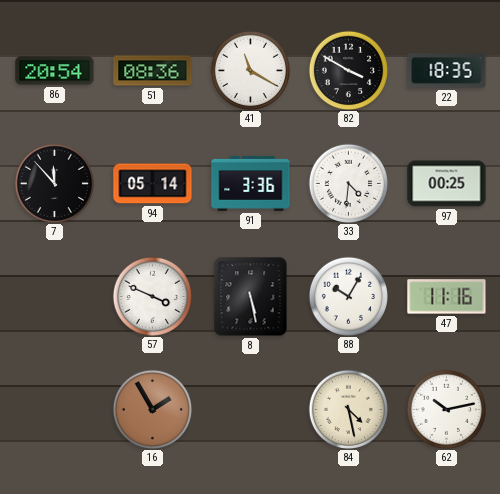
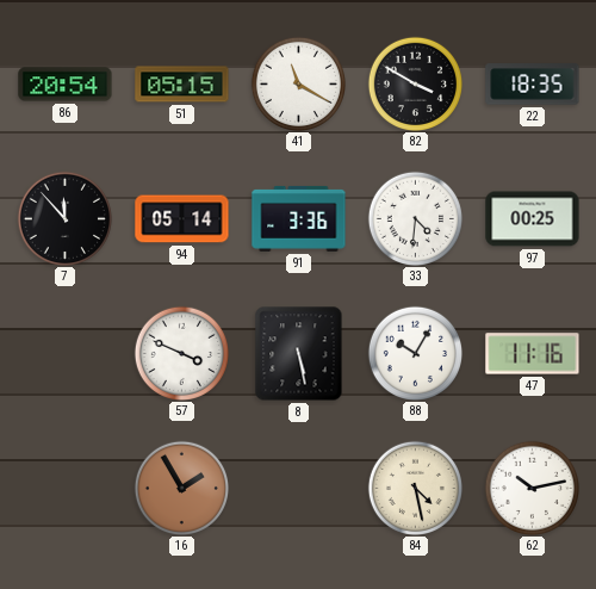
51: 08:36 -> 05:15 (182, 85)
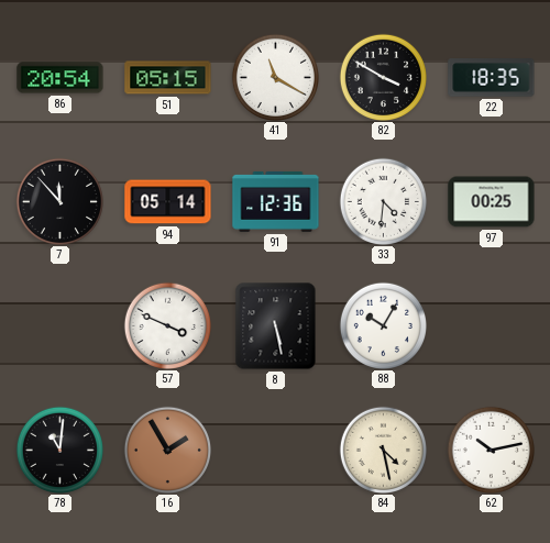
91: 3:36 -> 12:36 (276, 201)
47: 11:16 -> none (533, 354)
78: none -> 11:01 (59, 450)
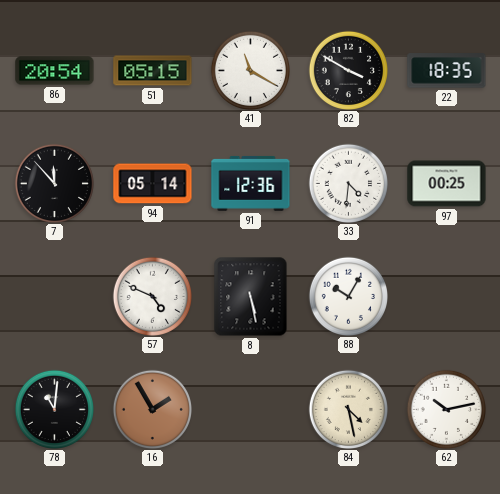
57: 3:49 -> 4:49 (152, 296)
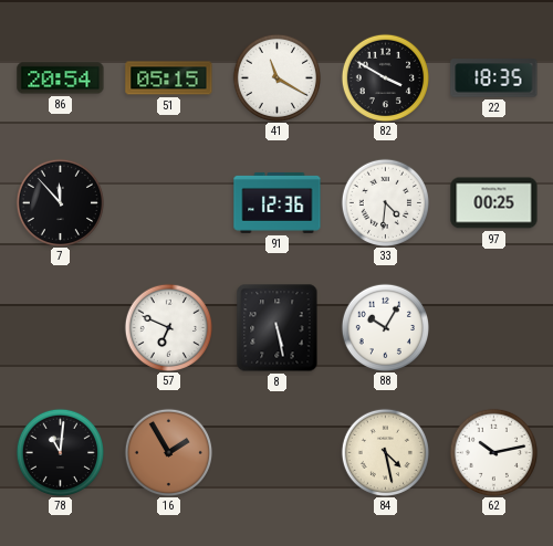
94: 05:14 -> none (153, 184)
57: 4:49 -> 6:49 (168, 327)
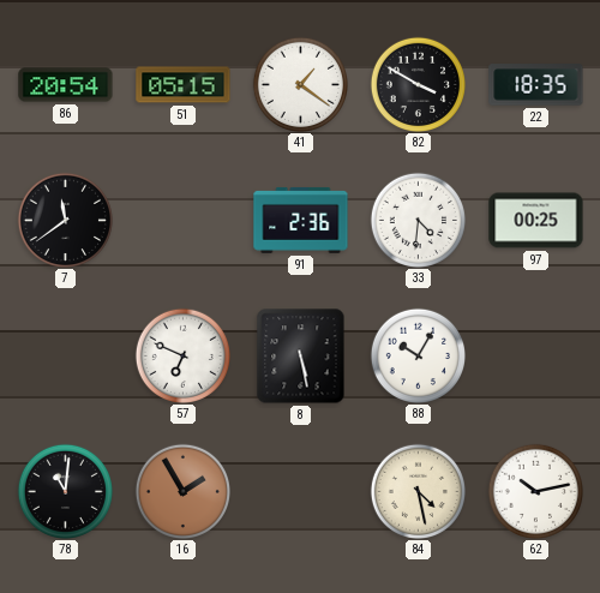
41: 11:20 -> 1:21 (300, 84)
7: 11:53 -> 11:39 (65, 220)
91: 12:36 -> 2:36 (301, 220)
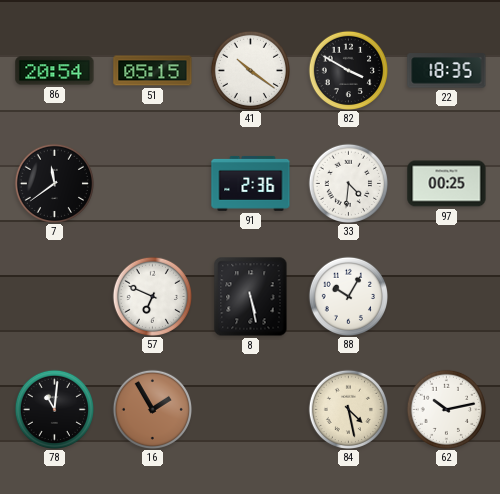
41: 1:21 -> 10:21 (250, 70)
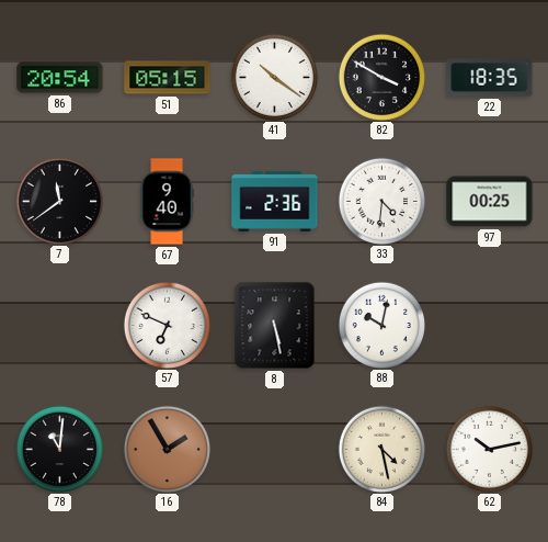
67: none -> 9:40 (167, 202)
88: 10:05 -> 10:02 (381, 325)
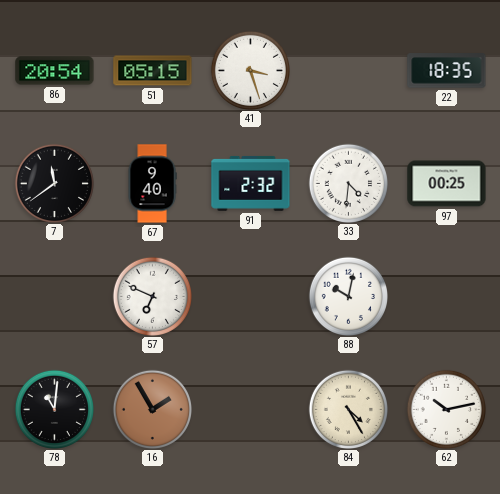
41: 10:21 -> 3:27 (250, 70)
82: 3:50 -> none (381, 77)
91: 2:36 -> 2:32 (251, 183)
8: 5:28 -> none (275, 326)
84: 4:28 -> 4:25 (348, 409)
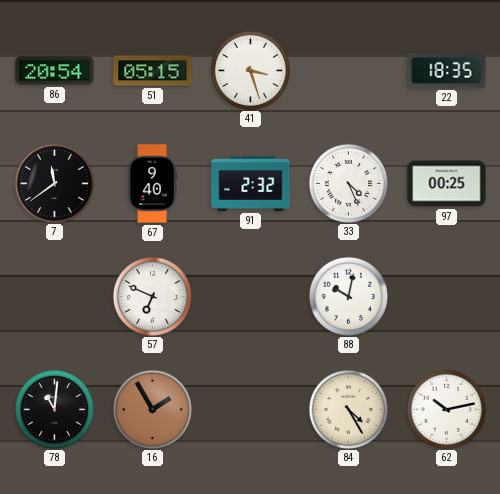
33: 4:31 -> 4:26 (348, 183)
